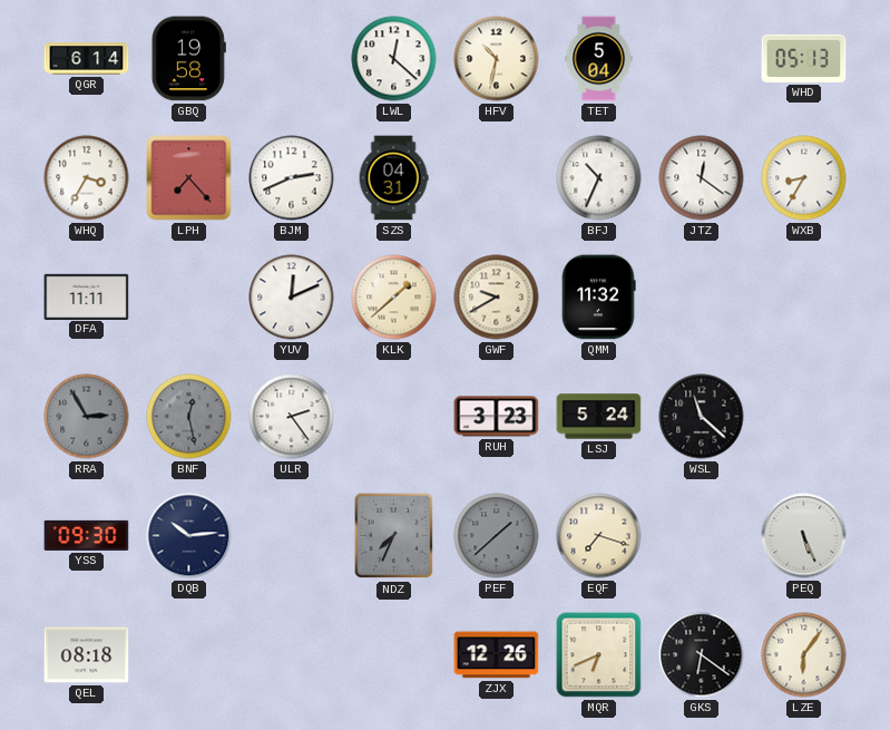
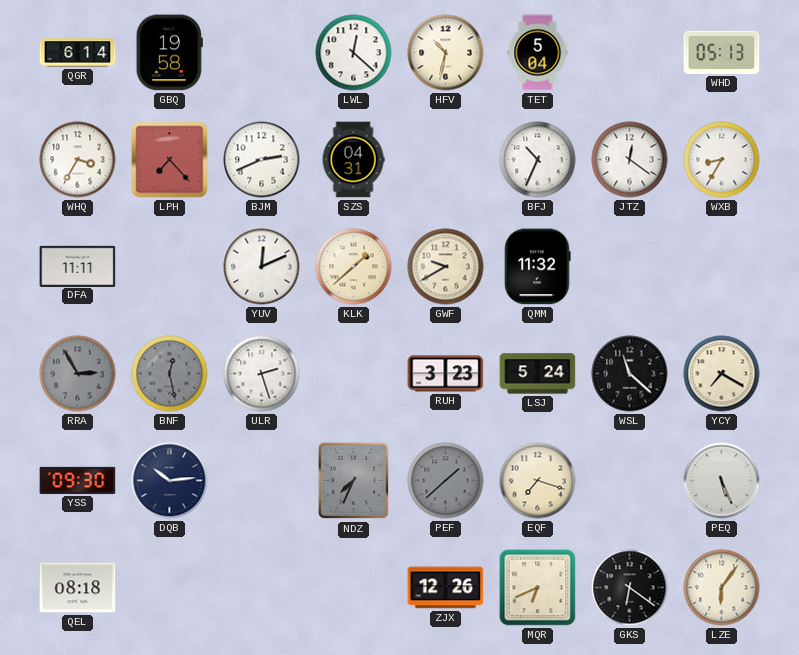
ULR: 2:24 -> 2:27 (262, 374)
YCY: none -> 7:20 (722, 374)
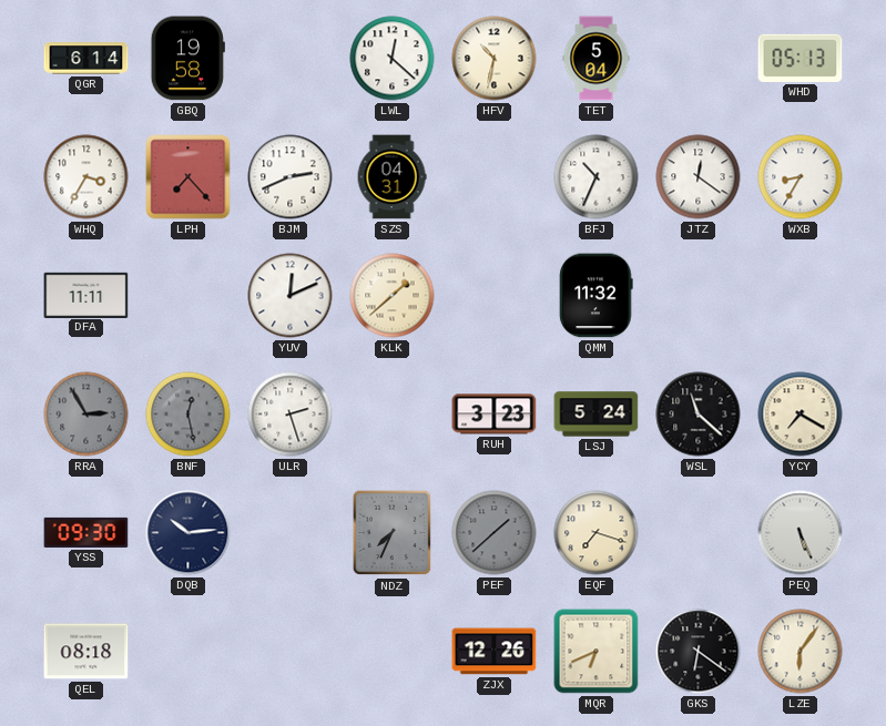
GWF: 9:40 -> none (446, 267)
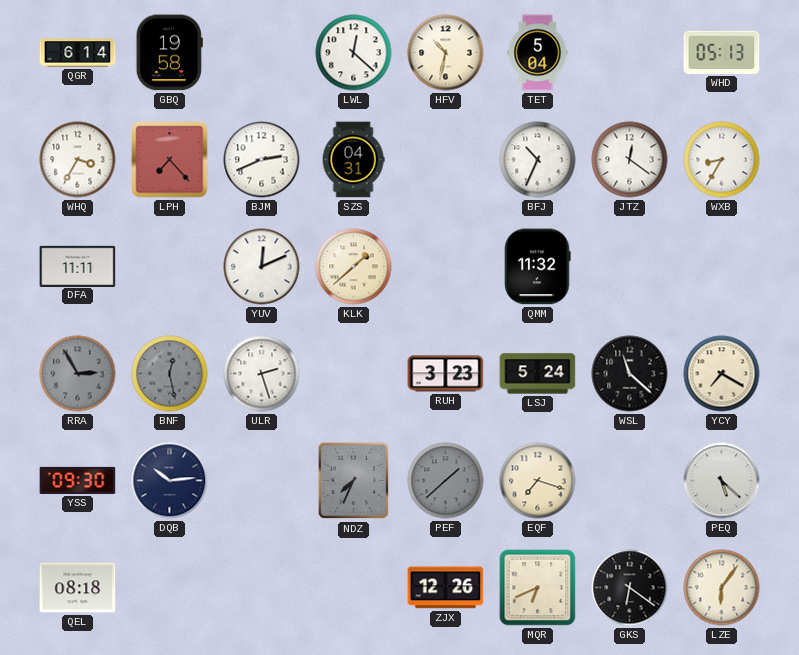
PEQ: 5:26 -> 5:22 (722, 481)
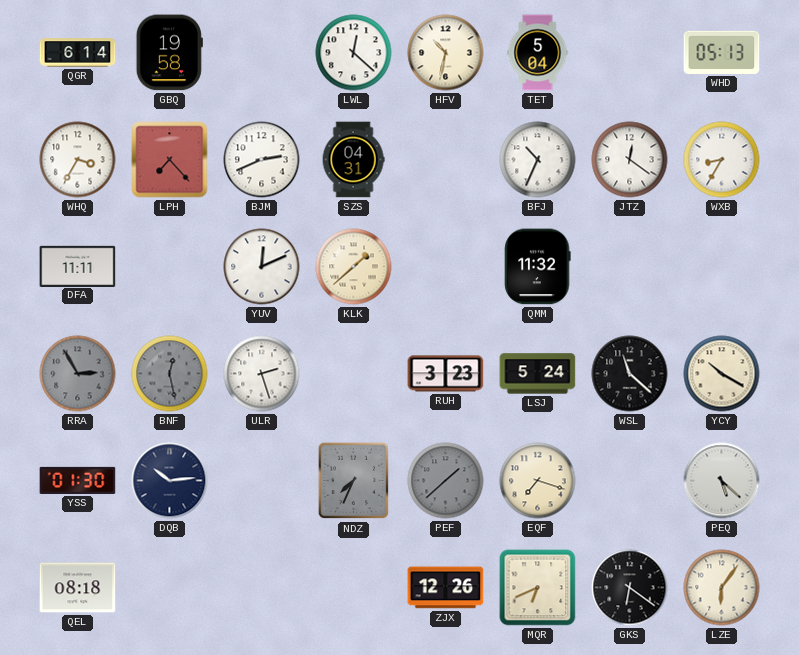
YCY: 7:20 -> 10:20 (722, 374)
YSS: 09:30 -> 01:30 (78, 480)
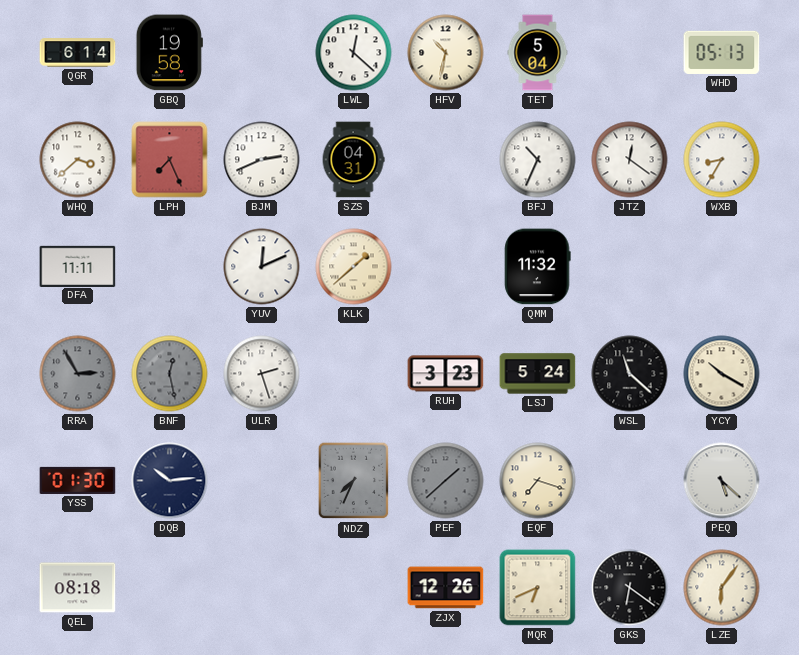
WHQ: 3:35 -> 3:38 (78, 160)
LPH: 7:23 -> 7:26 (170, 160)
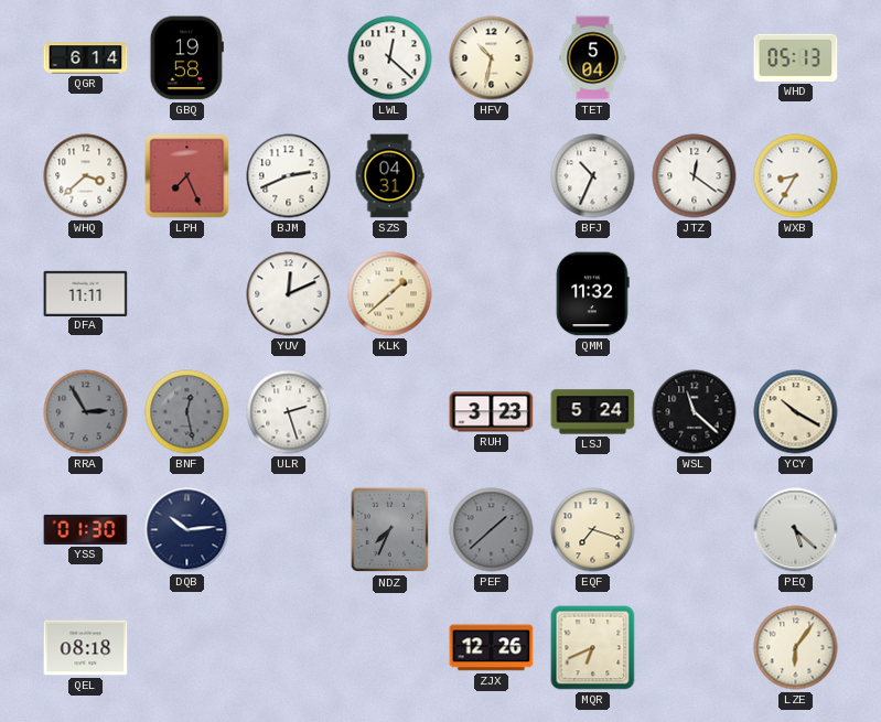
GKS: 6:21 -> none (630, 588)
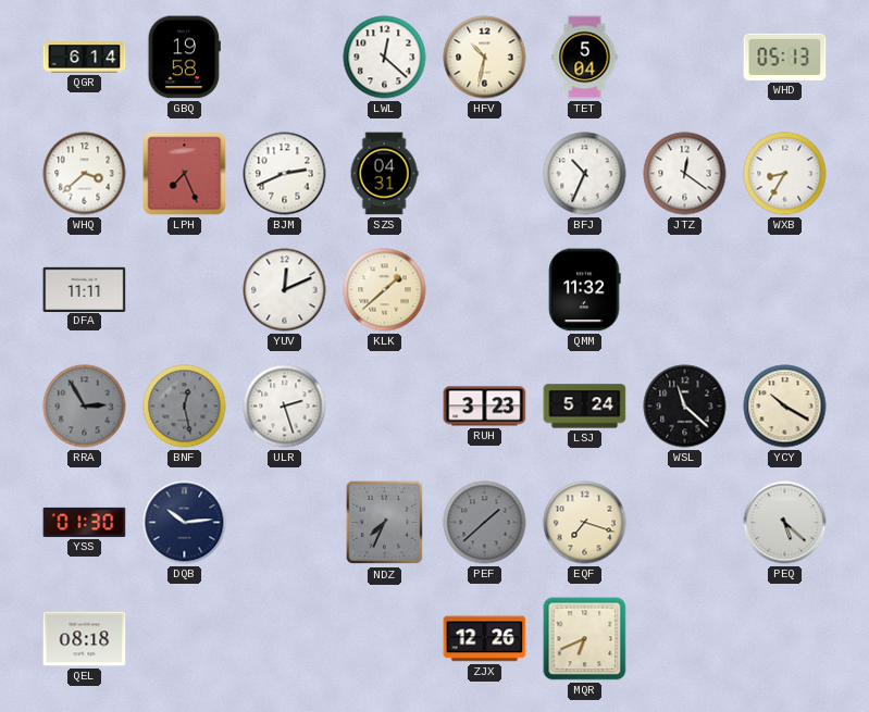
LZE: 6:06 -> none (796, 648)
